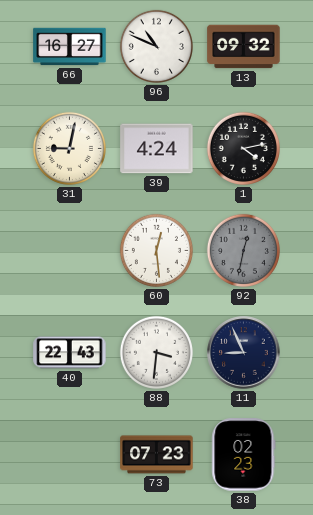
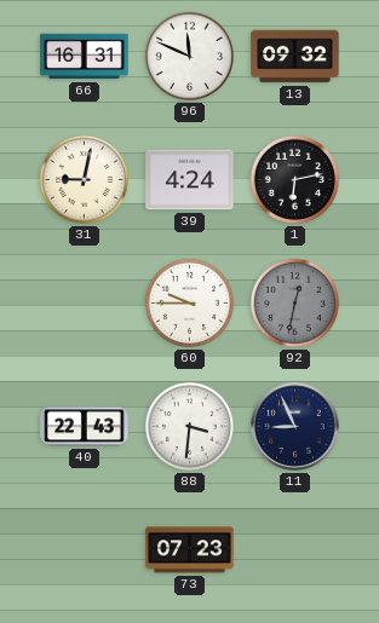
66: 16:27 -> 16:31 (85, 57)
96: 10:49 -> 11:49 (189, 56)
1: 4:13 -> 6:13 (294, 179)
60: 12:29 -> 9:45 (189, 302)
38: 02:23 -> none (244, 455)
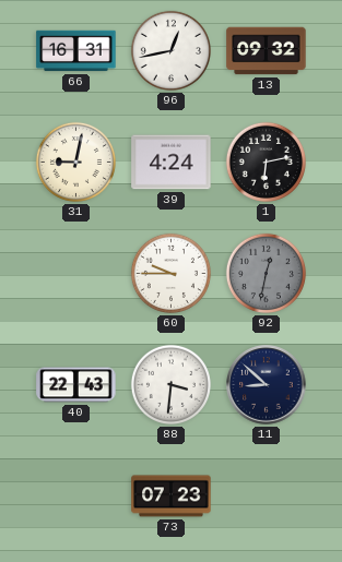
96: 11:49 -> 12:43 (170, 50)
11: 8:56 -> 8:52 (267, 385)
